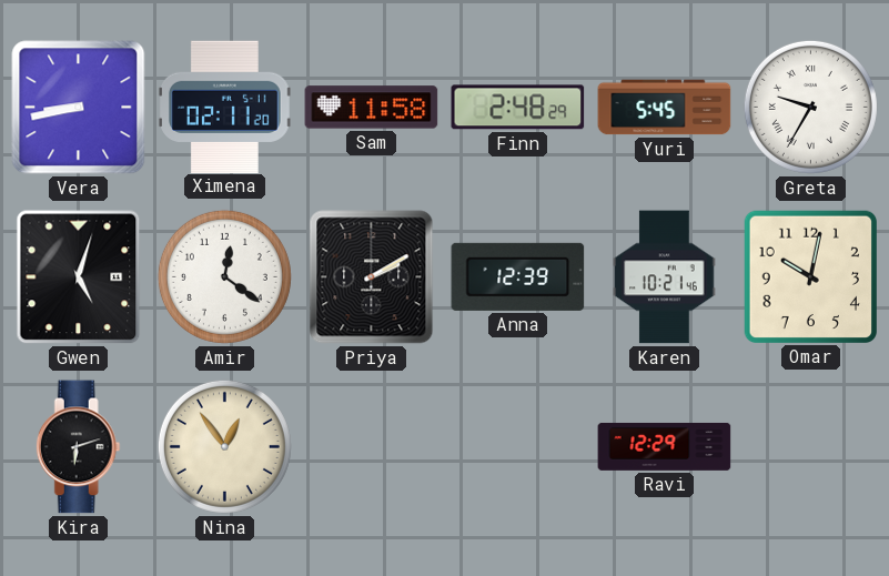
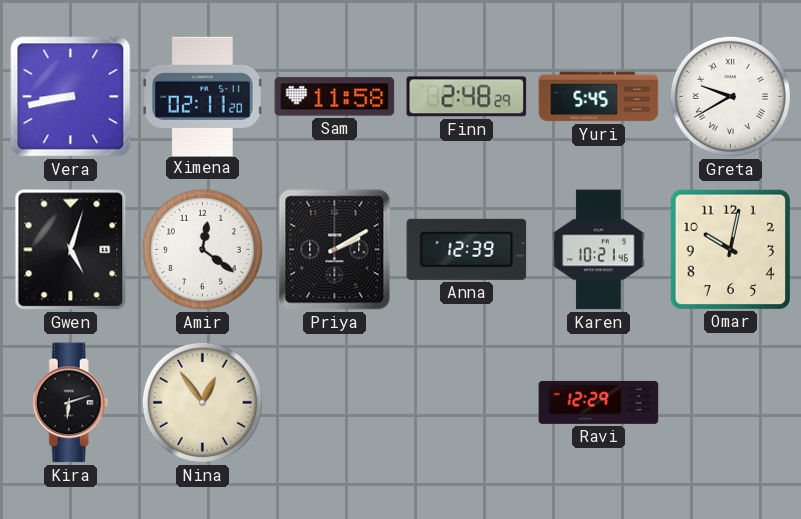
Greta: 9:35 -> 9:40 (730, 96)
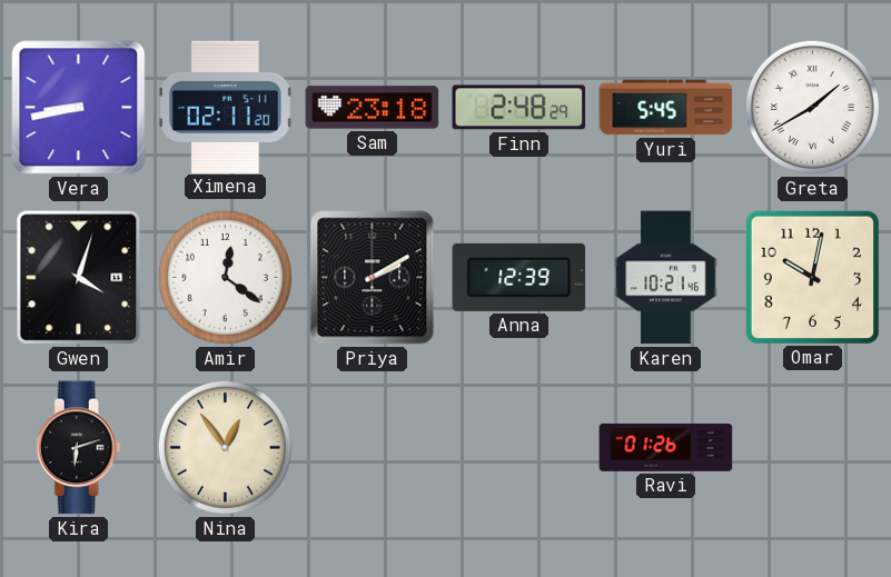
Sam: 11:58 -> 23:18 (373, 108)
Greta: 9:40 -> 1:40 (812, 107)
Gwen: 5:03 -> 4:03 (79, 278)
Ravi: 12:29 -> 01:26 (666, 447)
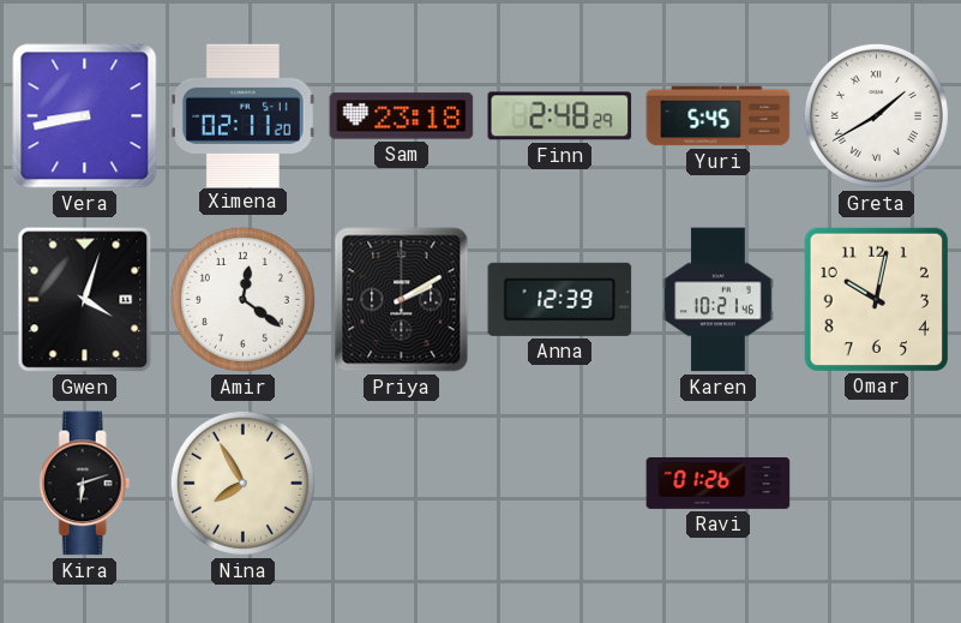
Nina: 12:54 -> 7:55 (242, 483)
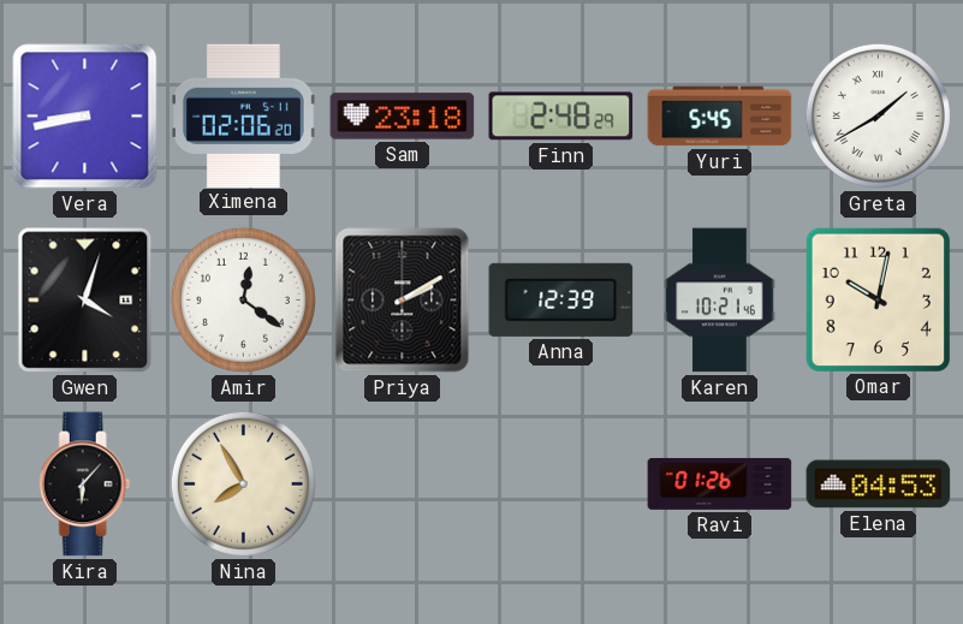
Ximena: 02:11 -> 02:06 (244, 115)
Kira: 6:12 -> 6:07 (84, 485)
Elena: none -> 04:53 (879, 485)
